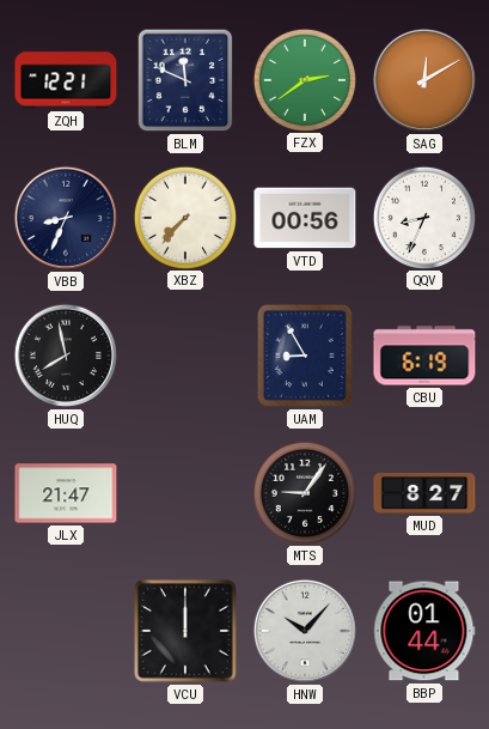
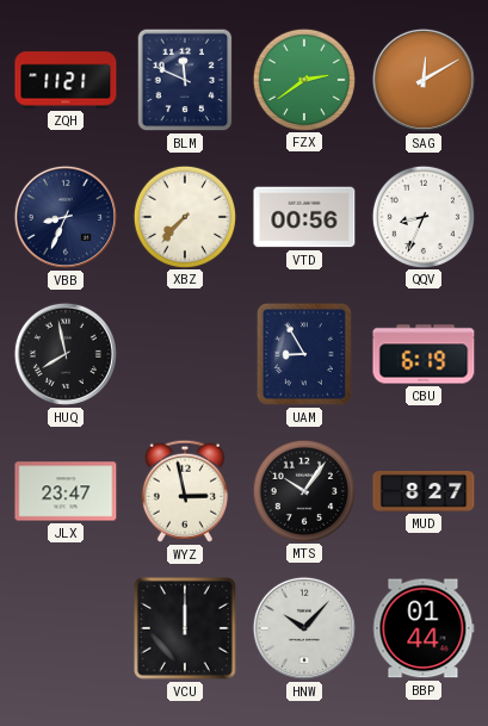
ZQH: 12:21 -> 11:21 (66, 80)
JLX: 21:47 -> 23:47 (66, 491)
WYZ: none -> 2:58 (185, 491)
MTS: 9:06 -> 10:06 (303, 490)
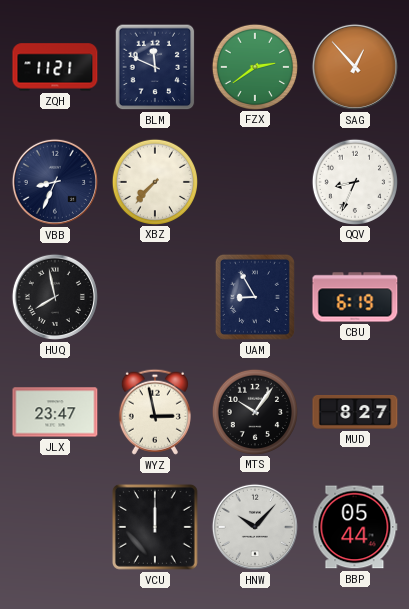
SAG: 12:10 -> 12:53 (355, 67)
VTD: 00:56 -> none (304, 217)
BBP: 01:44 -> 05:44 (355, 527)
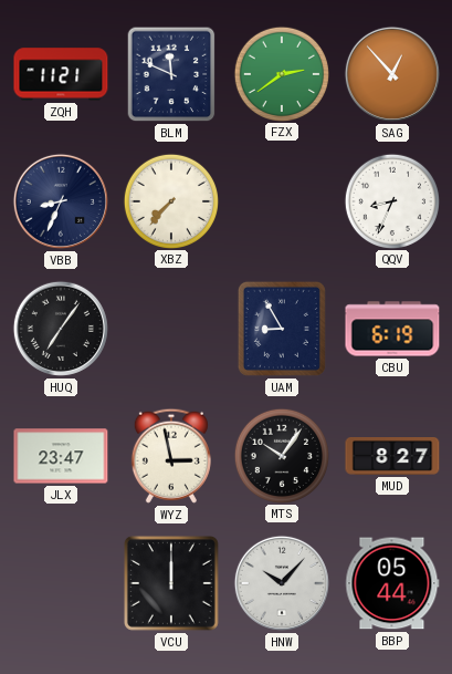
HUQ: 7:58 -> 7:06 (61, 329)
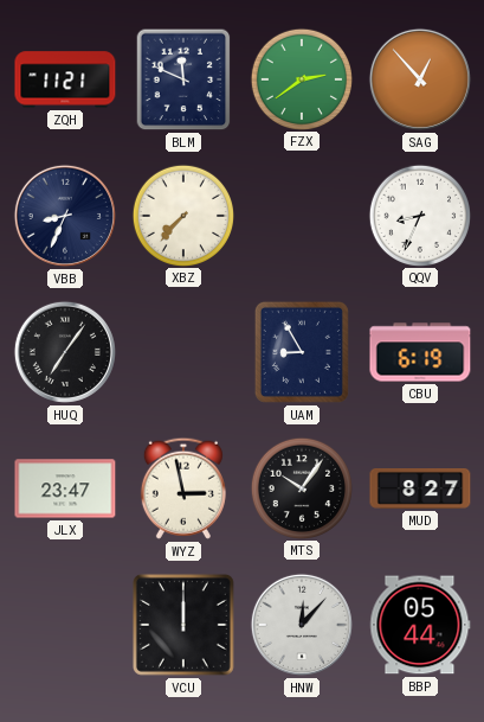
HNW: 10:07 -> 12:07 (302, 625)
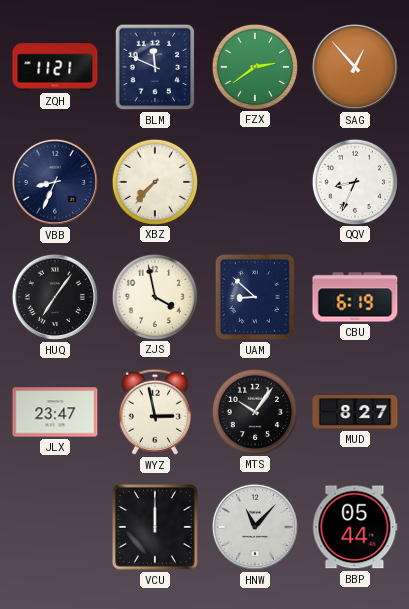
ZJS: none -> 3:58 (154, 296)
UAM: 8:55 -> 8:52 (255, 297)
HNW: 12:07 -> 11:07 (255, 527)
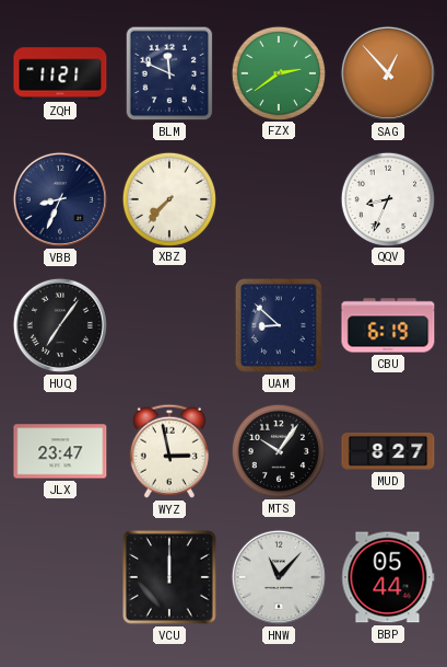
ZJS: 3:58 -> none (154, 296)
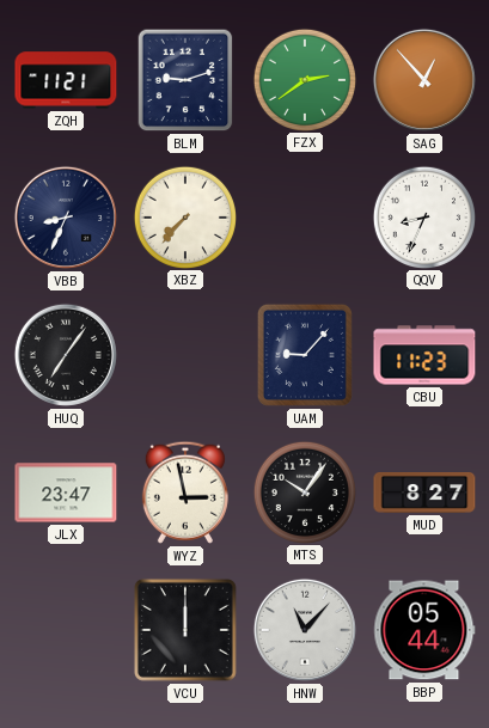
BLM: 11:49 -> 9:12 (185, 80)
UAM: 8:52 -> 9:07 (305, 355)
CBU: 6:19 -> 11:23 (424, 355)
